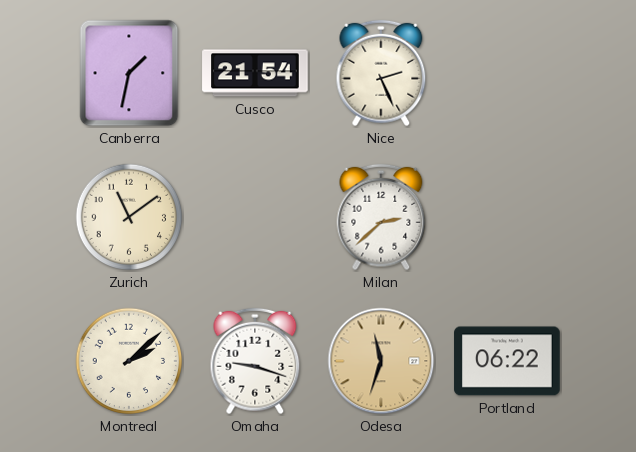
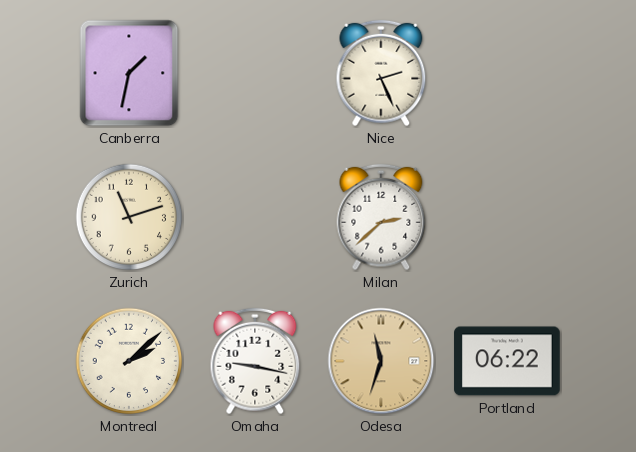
Cusco: 21:54 -> none (255, 73)
Zurich: 11:09 -> 11:12 (129, 217)
Omaha: 9:18 -> 9:17 (255, 361)
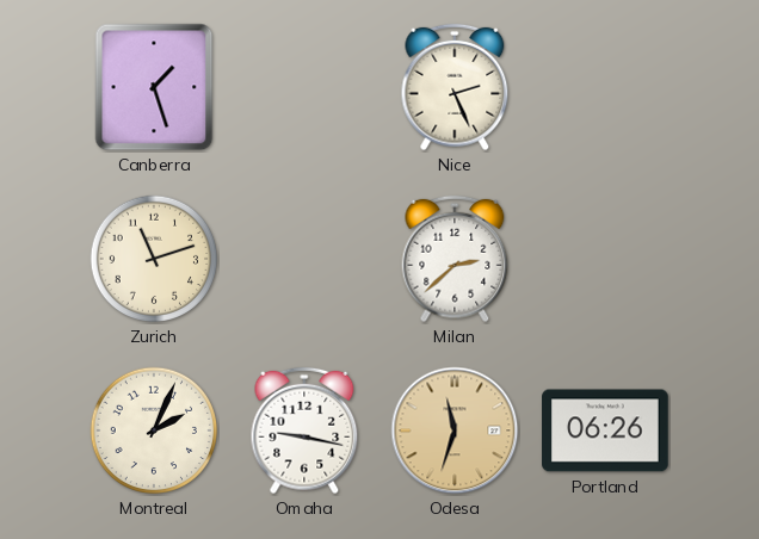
Canberra: 1:32 -> 1:27 (154, 87)
Montreal: 2:08 -> 2:04 (154, 430)
Portland: 06:22 -> 06:26 (605, 430)
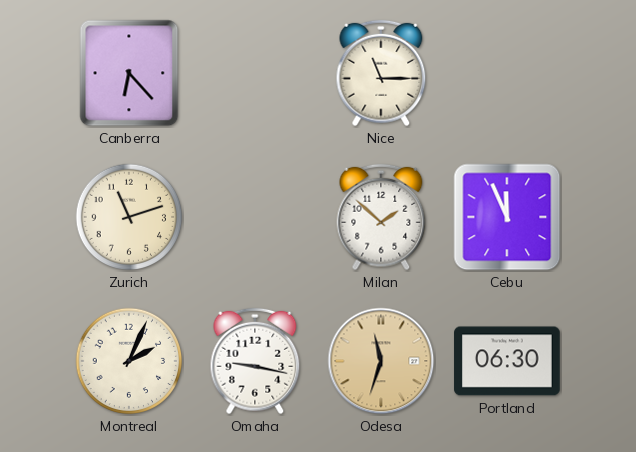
Canberra: 1:27 -> 6:23 (129, 73)
Nice: 2:26 -> 11:15 (381, 73)
Milan: 2:38 -> 1:52 (381, 217)
Cebu: none -> 11:56 (507, 217)
Portland: 06:26 -> 06:30 (507, 361)
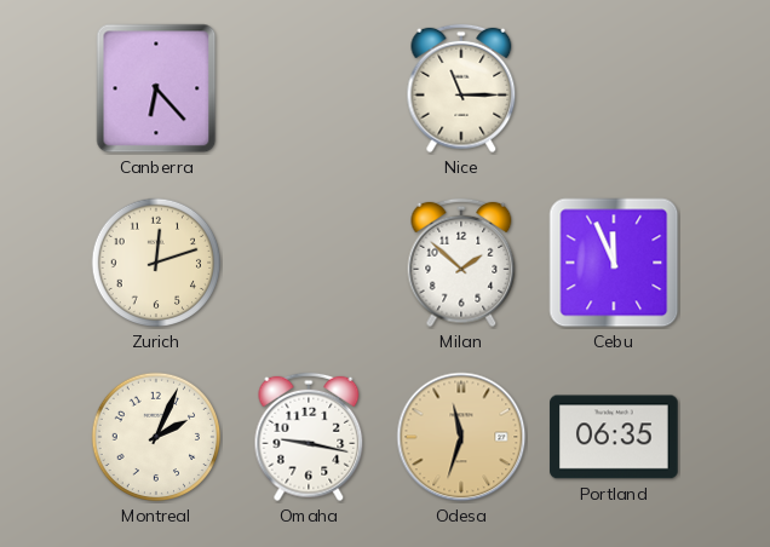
Zurich: 11:12 -> 12:12 (156, 263)
Portland: 06:30 -> 06:35 (614, 437)
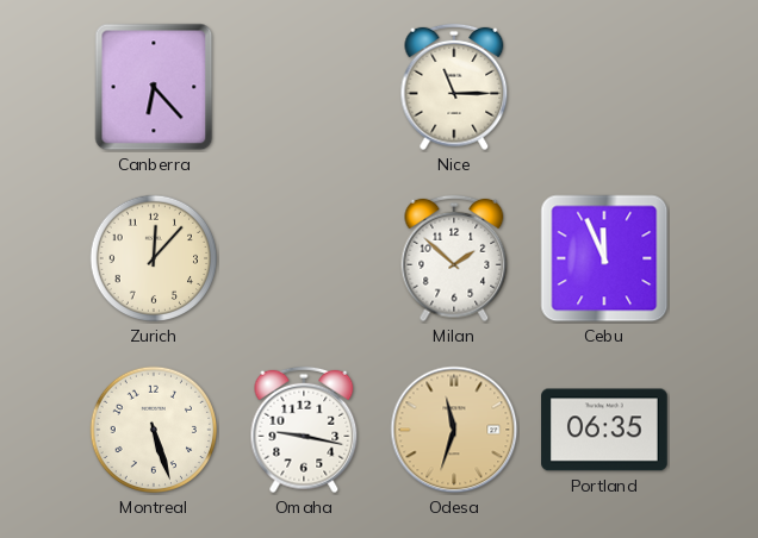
Zurich: 12:12 -> 12:07 (154, 258)
Montreal: 2:04 -> 5:27 (154, 430)
